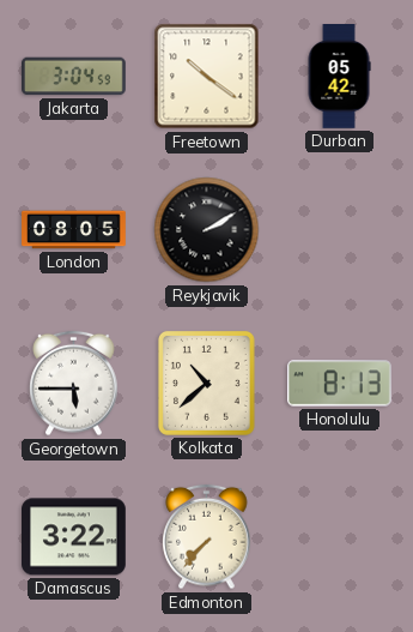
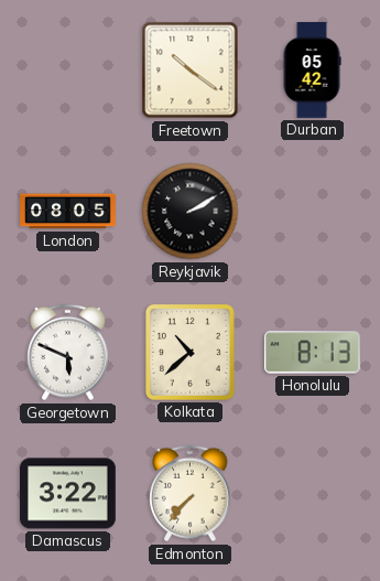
Jakarta: 3:04 -> none (74, 77)
Georgetown: 5:45 -> 5:49 (68, 353)
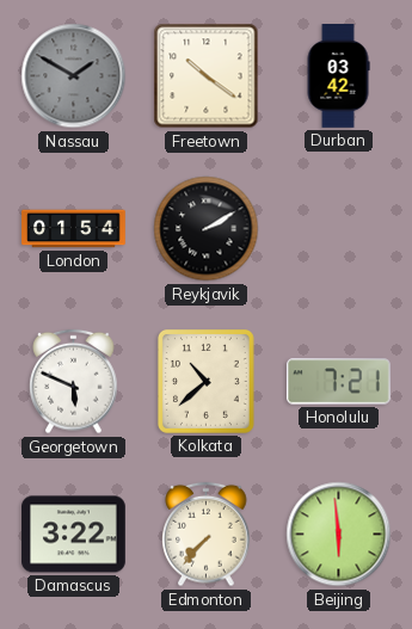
Nassau: none -> 1:50 (74, 76)
Durban: 05:42 -> 03:42 (338, 76)
London: 08:05 -> 01:54 (74, 229)
Honolulu: 8:13 -> 7:21 (339, 382)
Beijing: none -> 5:59 (339, 535)
